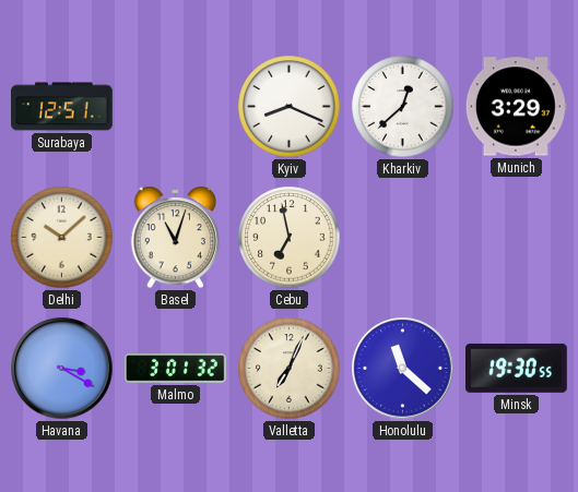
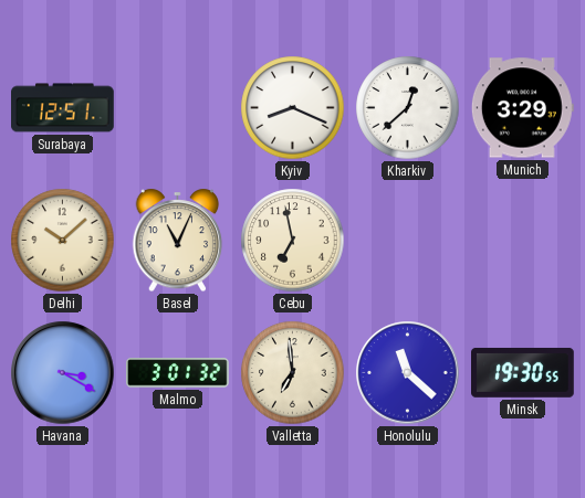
Basel: 11:03 -> 11:04 (178, 241)
Valletta: 7:04 -> 6:59 (293, 373)
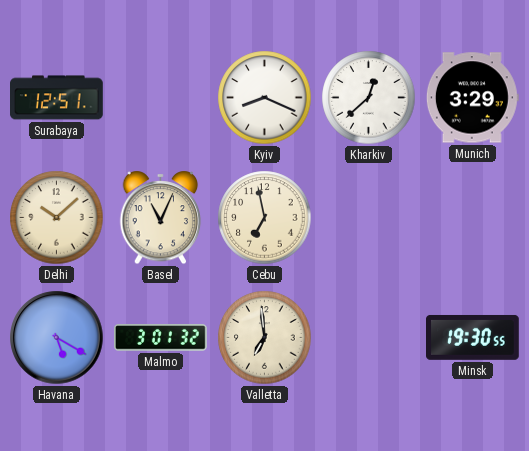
Havana: 3:20 -> 5:20 (57, 338)
Honolulu: 11:22 -> none (408, 373)
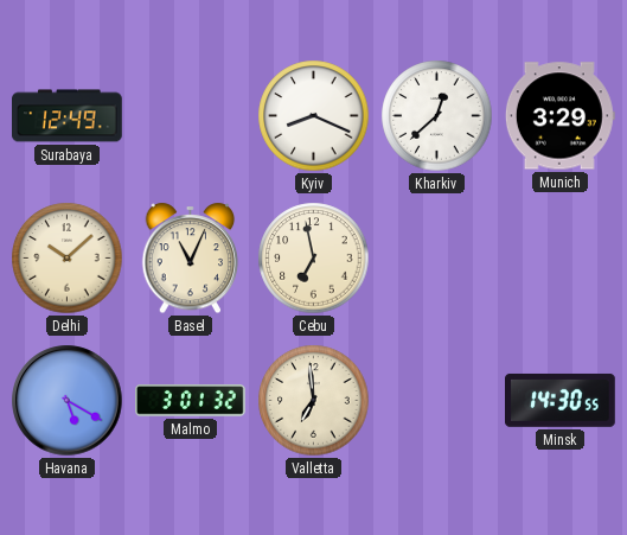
Surabaya: 12:51 -> 12:49 (68, 116)
Minsk: 19:30 -> 14:30 (561, 400)
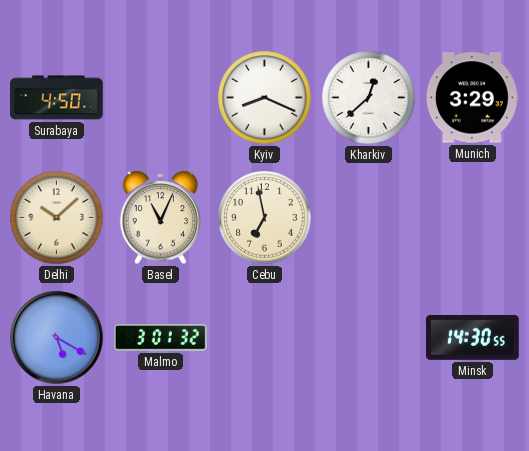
Surabaya: 12:49 -> 4:50 (57, 98)
Valletta: 6:59 -> none (314, 401)
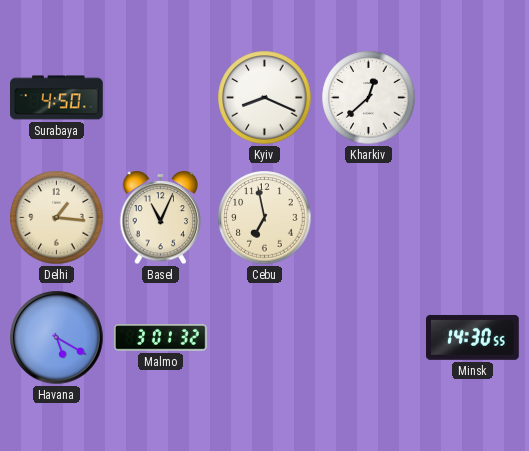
Munich: 3:29 -> none (472, 98)
Delhi: 10:08 -> 1:16 (57, 218)
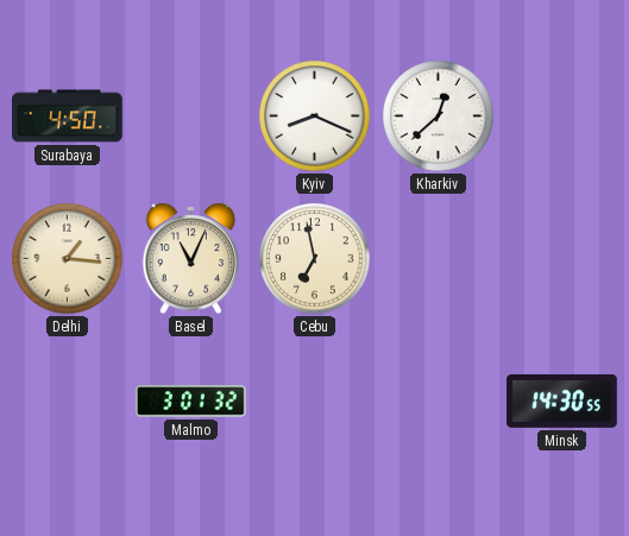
Havana: 5:20 -> none (57, 338)
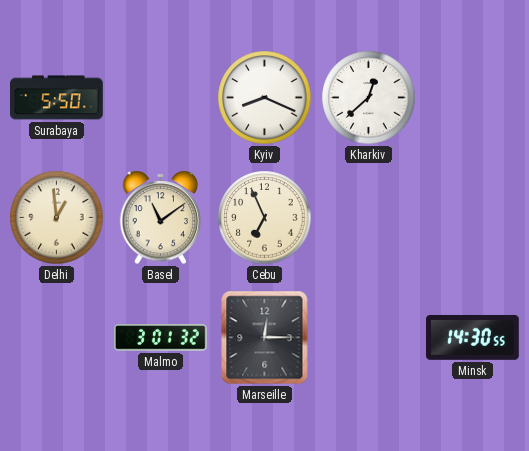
Surabaya: 4:50 -> 5:50 (57, 98)
Delhi: 1:16 -> 12:59 (57, 218)
Basel: 11:04 -> 11:09 (161, 218)
Cebu: 6:58 -> 6:56 (265, 218)
Marseille: none -> 12:15 (265, 338)
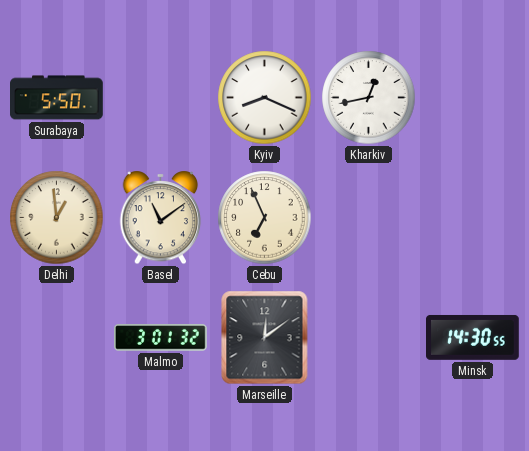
Kharkiv: 12:38 -> 12:43 (369, 98)
Marseille: 12:15 -> 12:09 (265, 338)
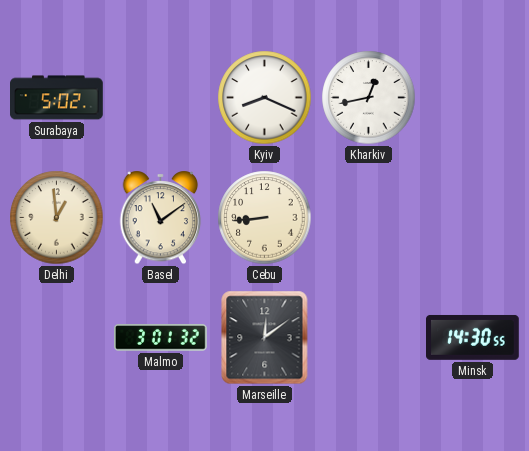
Surabaya: 5:50 -> 5:02 (57, 98)
Cebu: 6:56 -> 8:44 (265, 218)
